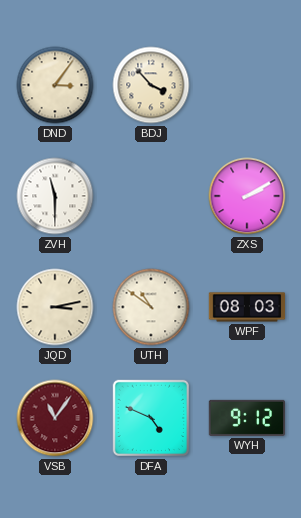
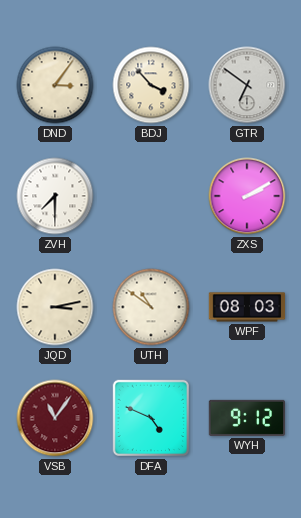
GTR: none -> 6:51 (247, 85)
ZVH: 11:30 -> 7:30 (55, 196)
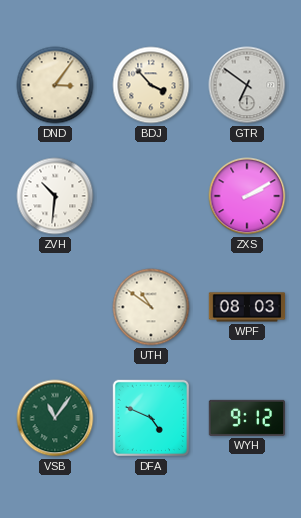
ZVH: 7:30 -> 10:31 (55, 196)
JQD: 3:13 -> none (55, 307)
VSB dial: burgundy -> green (55, 418)
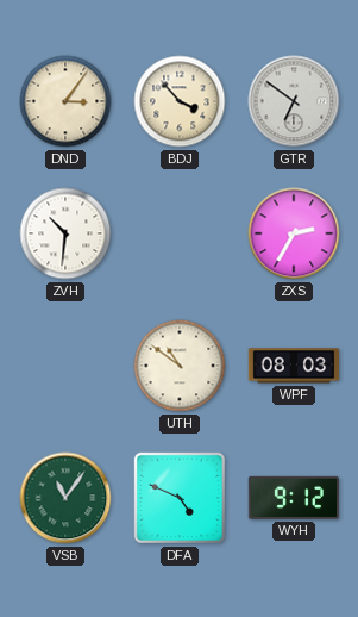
ZXS: 2:10 -> 2:35 (294, 233)
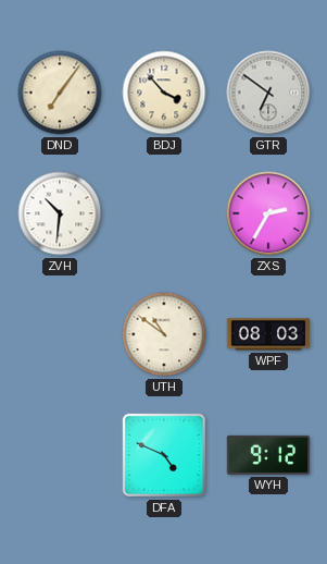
DND: 3:06 -> 7:06 (60, 93)
VSB: 11:06 -> none (65, 498)
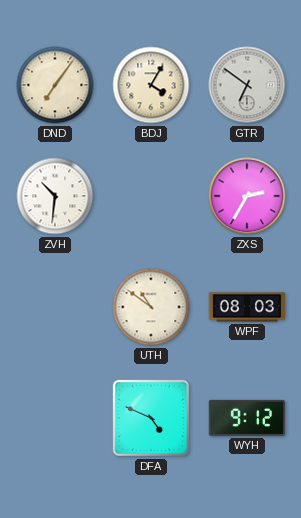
BDJ: 3:53 -> 4:05 (151, 85)
